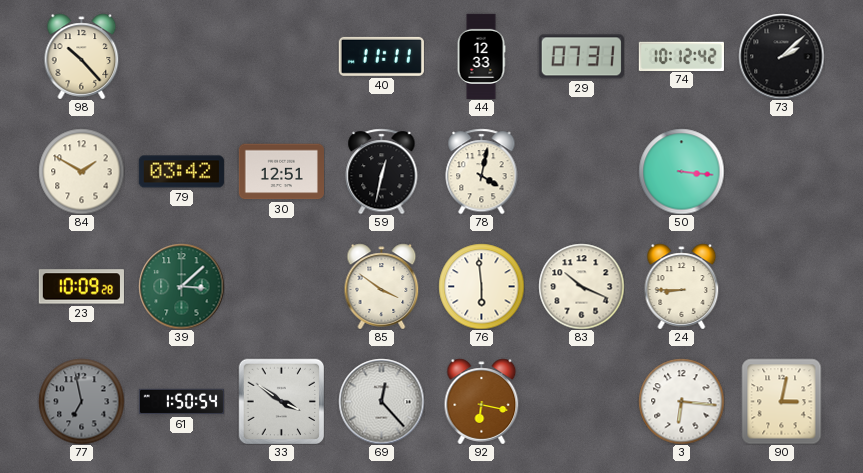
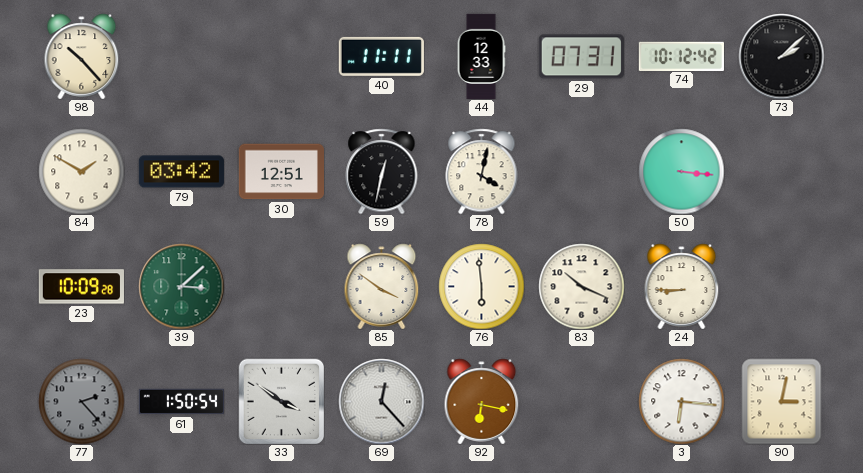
77: 6:58 -> 2:23 (81, 401)
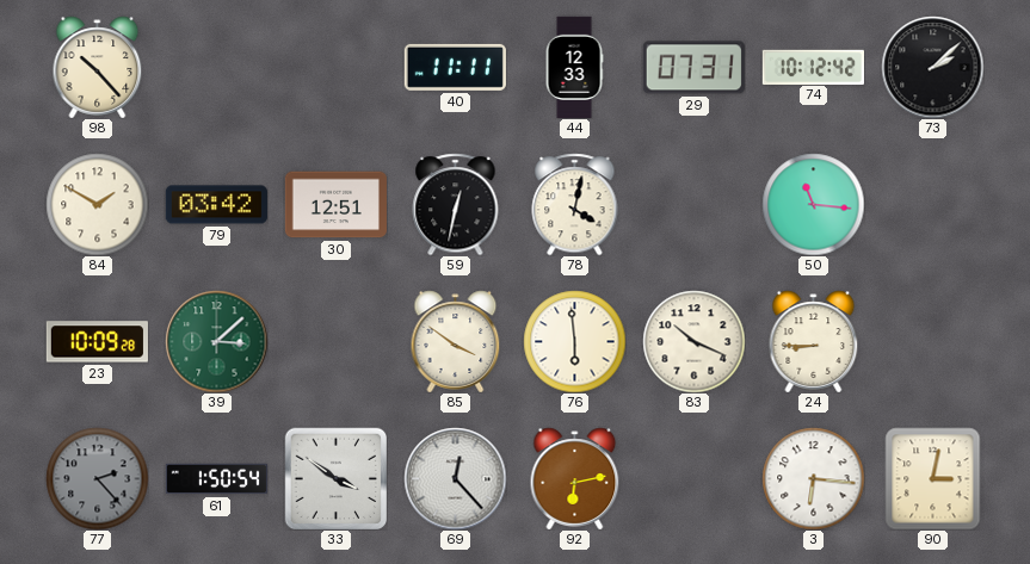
50: 3:16 -> 11:16 (813, 204)
92: 6:17 -> 6:13 (575, 478)
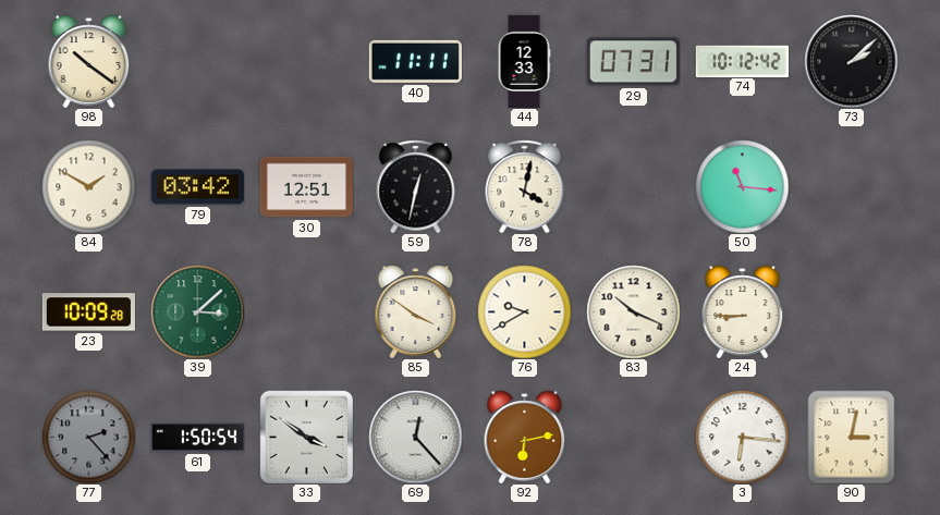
98: 10:23 -> 10:21 (89, 61)
76: 5:59 -> 9:40 (524, 311)
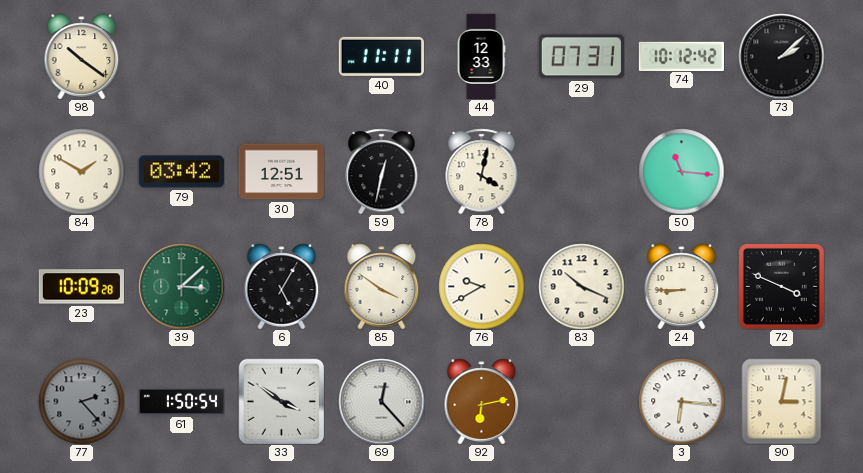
6: none -> 5:05 (282, 286)
72: none -> 3:49 (781, 286)
